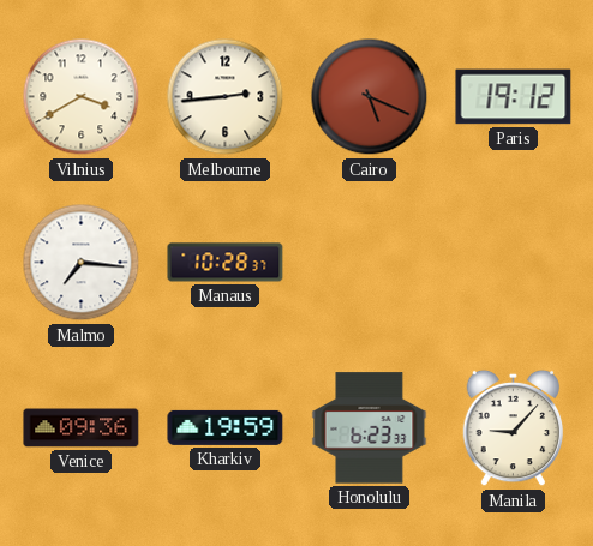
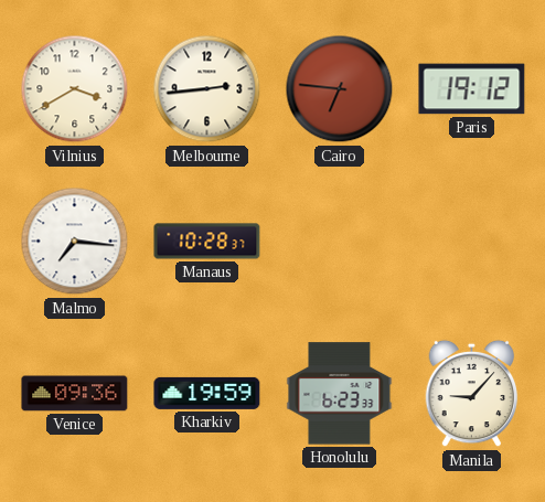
Cairo: 5:19 -> 6:46 (340, 89)
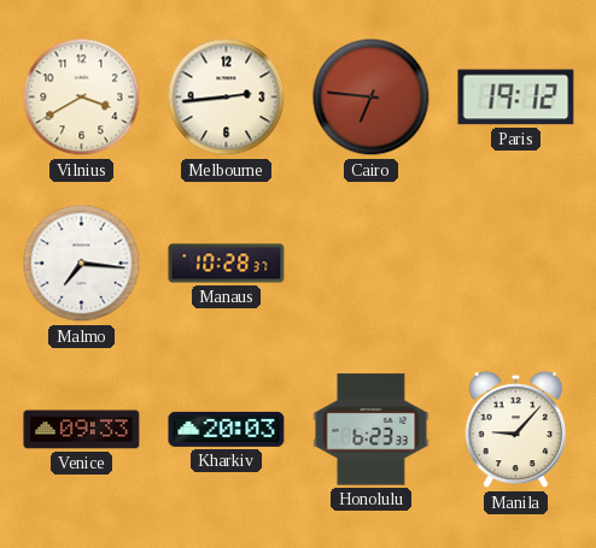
Venice: 09:36 -> 09:33 (82, 430)
Kharkiv: 19:59 -> 20:03 (227, 429)
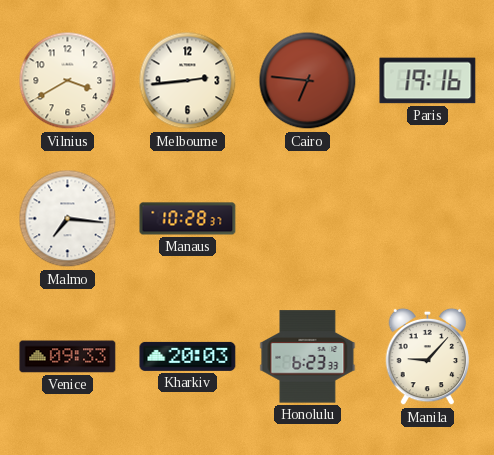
Paris: 19:12 -> 19:16 (428, 81)
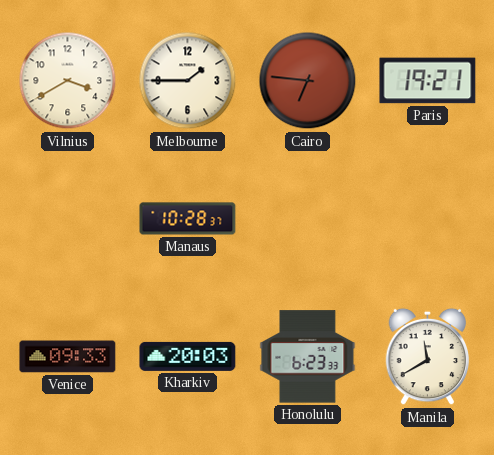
Melbourne: 2:44 -> 1:45 (188, 81)
Paris: 19:16 -> 19:21 (428, 81)
Malmo: 7:16 -> none (68, 219)
Manila: 9:07 -> 11:40 (428, 357)
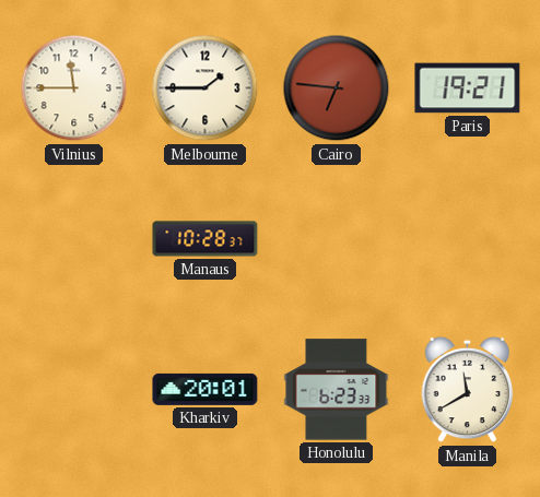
Vilnius: 3:40 -> 11:45 (74, 88)
Venice: 09:33 -> none (68, 357)
Kharkiv: 20:03 -> 20:01 (206, 389)
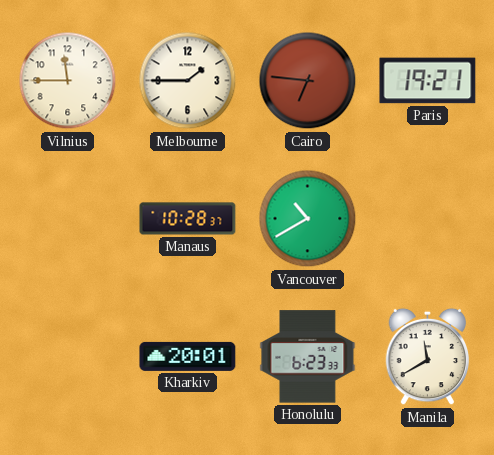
Vancouver: none -> 10:40 (308, 219)
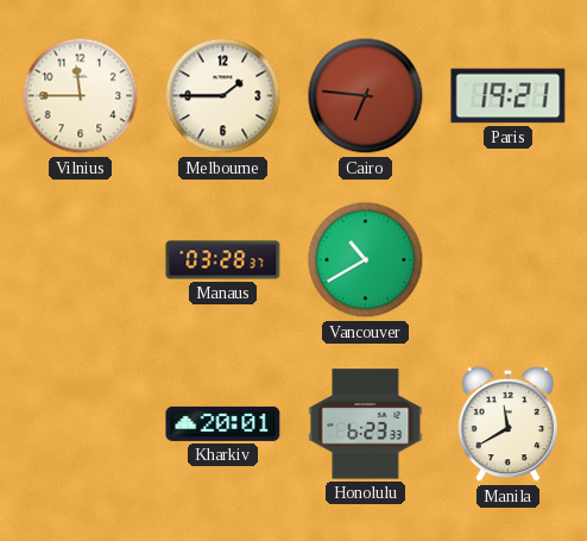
Manaus: 10:28 -> 03:28 (223, 260)
